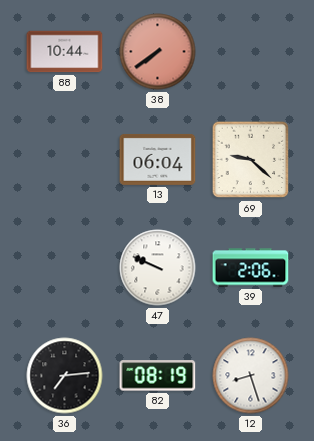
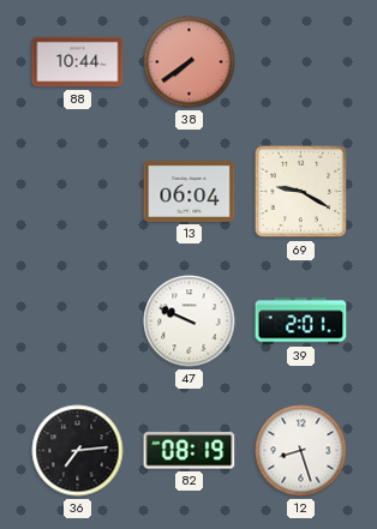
69: 9:22 -> 9:20 (301, 192)
39: 2:06 -> 2:01 (301, 321)
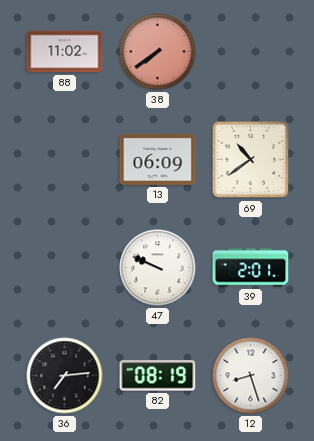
88: 10:44 -> 11:02 (65, 52)
13: 06:04 -> 06:09 (158, 159)
69: 9:20 -> 10:39 (251, 160)
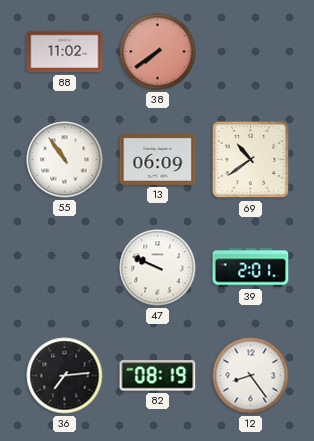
55: none -> 10:54 (65, 160)
12: 8:27 -> 8:24 (251, 376)
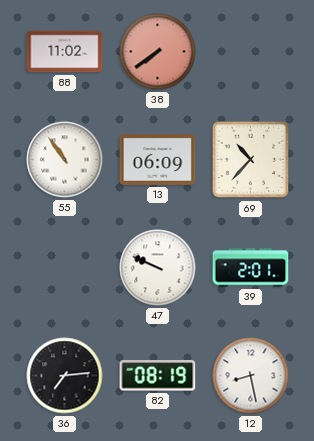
69: 10:39 -> 10:37 (251, 160)
12: 8:24 -> 8:28 (251, 376)
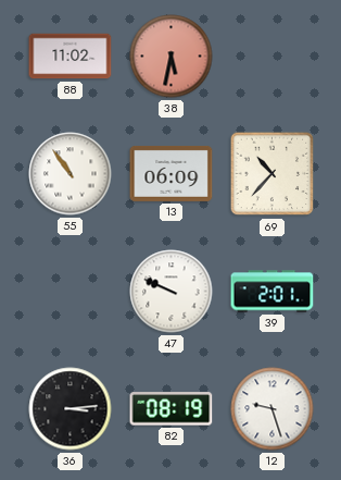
38: 7:39 -> 5:32 (172, 57)
36: 7:14 -> 3:14 (71, 409)
12: 8:28 -> 9:27 (273, 409)
